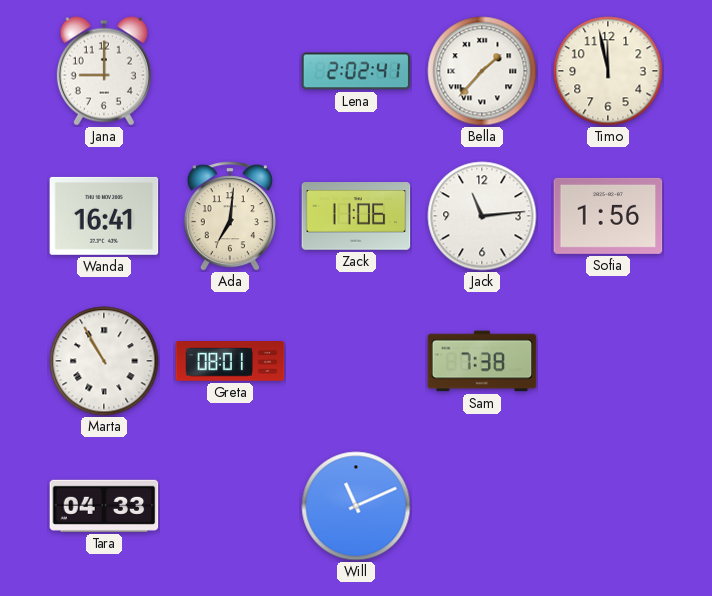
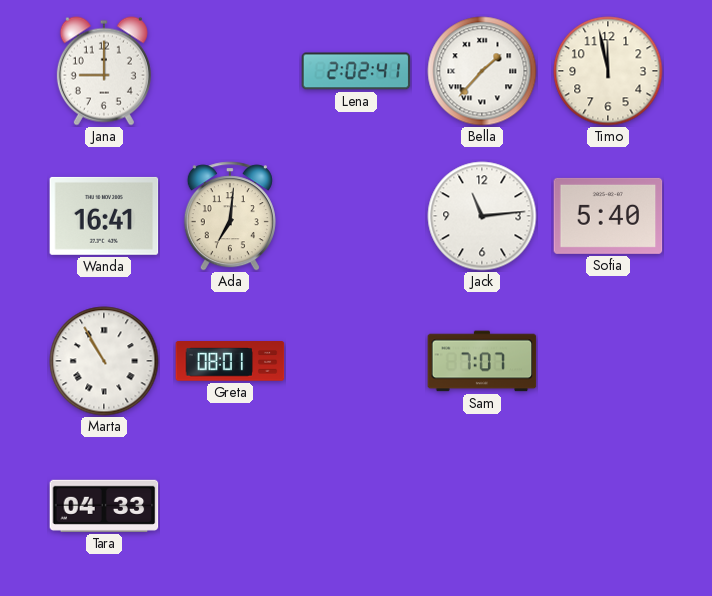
Zack: 11:06 -> none (356, 216)
Sofia: 1:56 -> 5:40 (608, 216)
Sam: 7:38 -> 7:07 (482, 361)
Will: 11:11 -> none (356, 506)
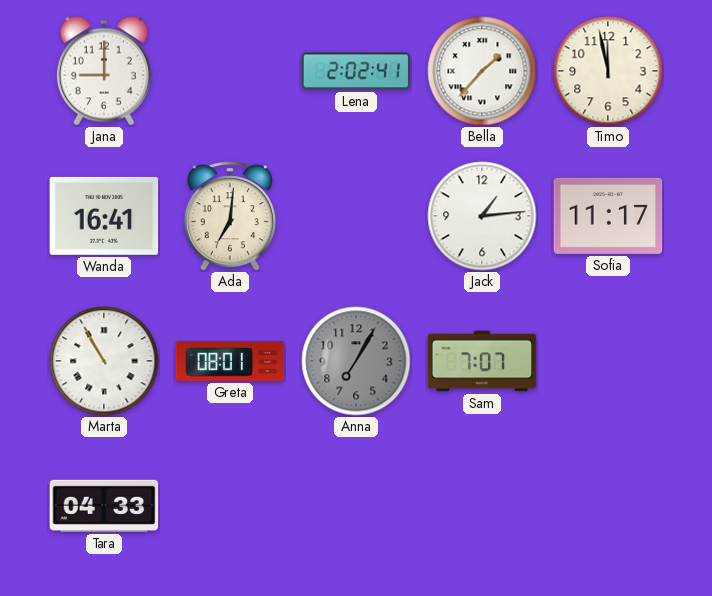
Jack: 11:14 -> 1:14 (482, 216)
Sofia: 5:40 -> 11:17 (608, 216)
Anna: none -> 7:05 (356, 361)
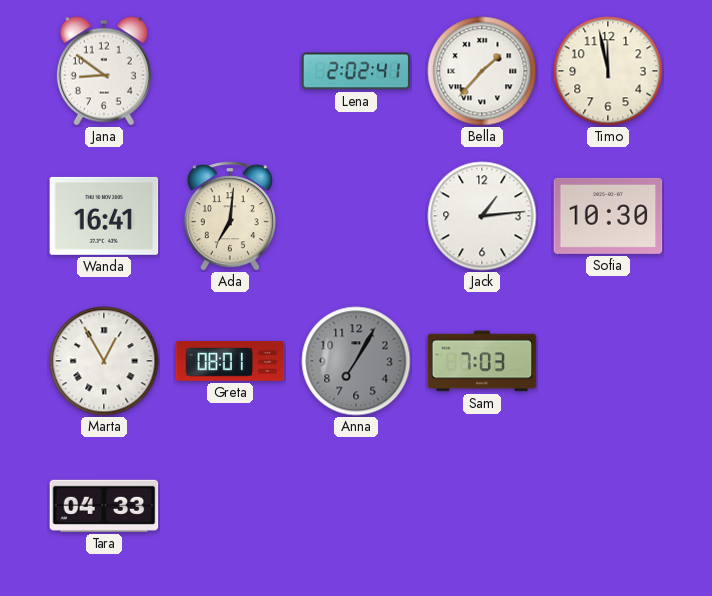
Jana: 9:00 -> 8:51 (104, 71)
Sofia: 11:17 -> 10:30 (608, 216)
Marta: 10:55 -> 12:55 (104, 361)
Sam: 7:07 -> 7:03 (482, 361)
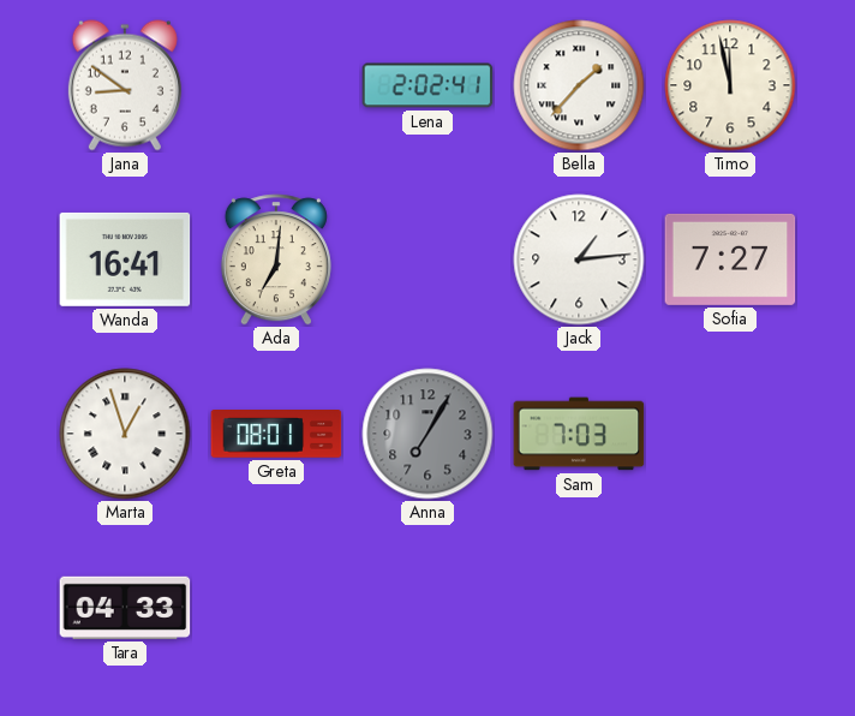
Sofia: 10:30 -> 7:27 (730, 259)
Marta: 12:55 -> 12:57 (125, 434)
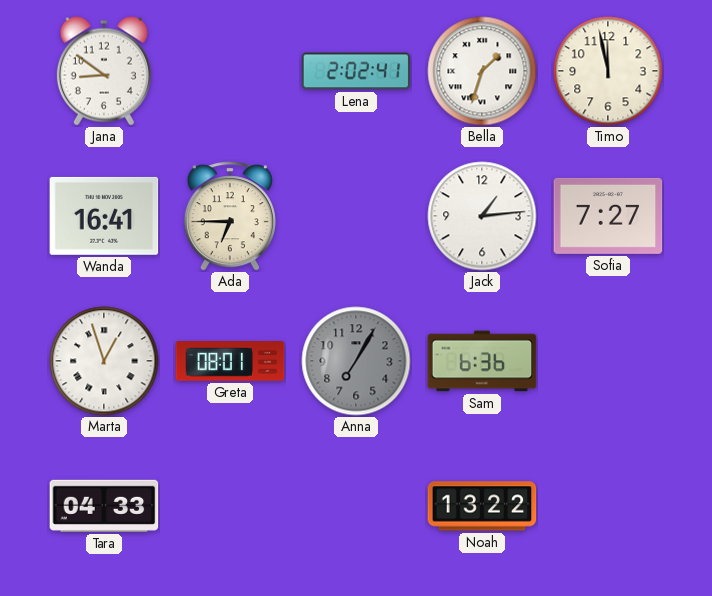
Bella: 1:37 -> 1:33 (482, 71)
Ada: 7:01 -> 6:45 (230, 216)
Sam: 7:03 -> 6:36 (482, 361)
Noah: none -> 13:22 (482, 506)
